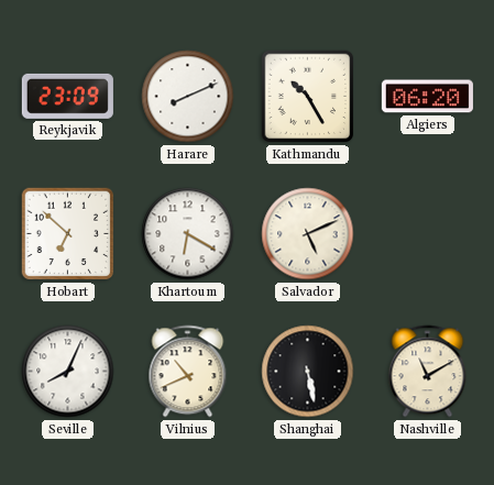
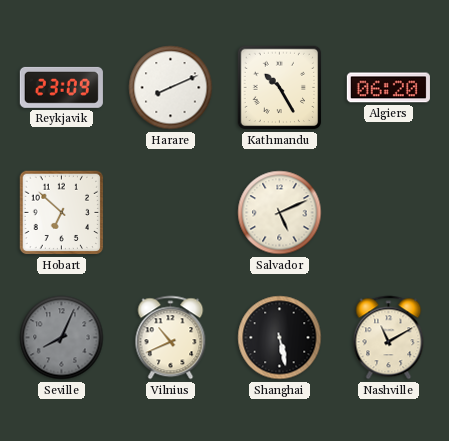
Khartoum: 6:20 -> none (188, 234)
Seville dial: white -> grey (62, 338)
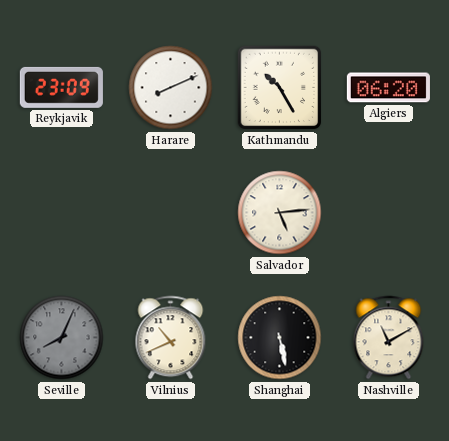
Hobart: 6:52 -> none (62, 213)
Salvador: 5:11 -> 5:14 (280, 213)
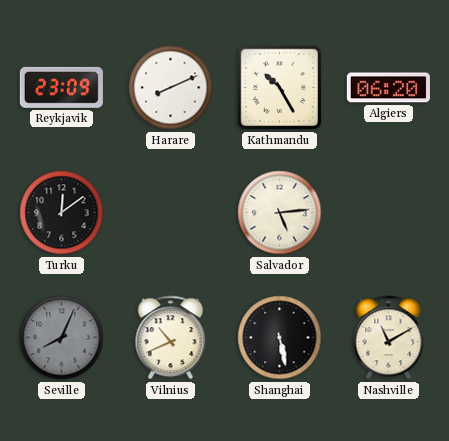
Turku: none -> 12:09 (62, 213)
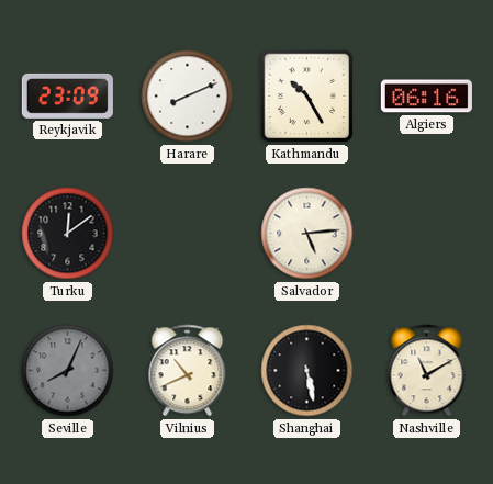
Algiers: 06:20 -> 06:16 (426, 97)
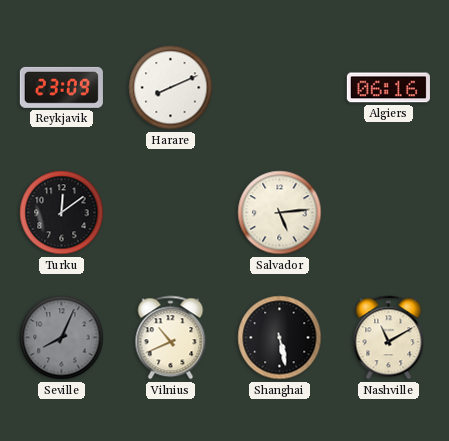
Kathmandu: 10:25 -> none (307, 97)
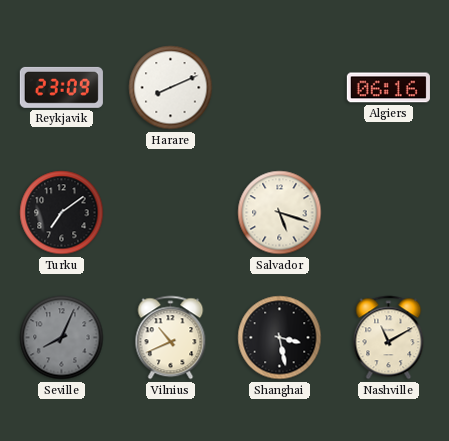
Turku: 12:09 -> 7:09 (62, 213)
Salvador: 5:14 -> 5:18 (280, 213)
Shanghai: 5:28 -> 3:28 (280, 338)
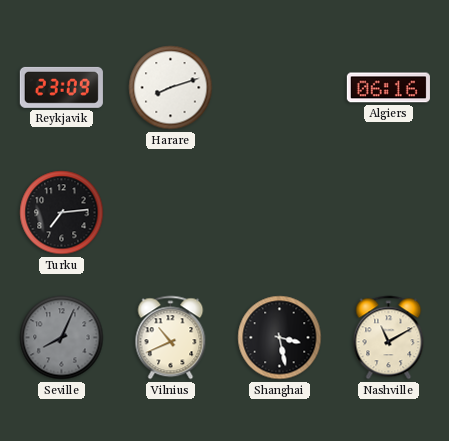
Harare: 8:11 -> 8:12 (171, 88)
Turku: 7:09 -> 7:14 (62, 213)
Salvador: 5:18 -> none (280, 213)
